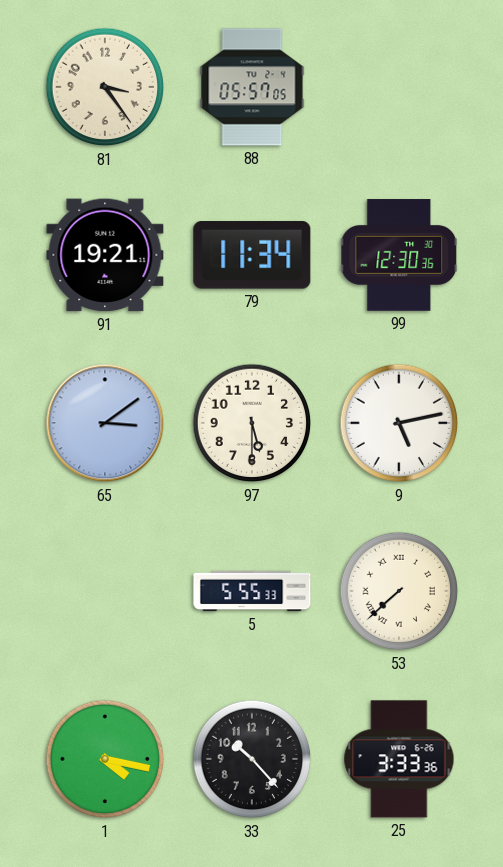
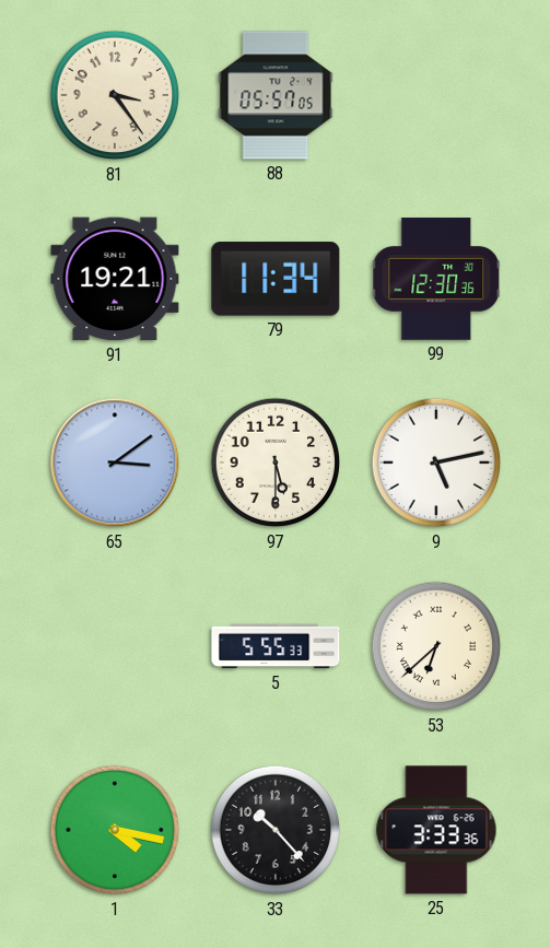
53: 7:38 -> 6:38 (436, 646)
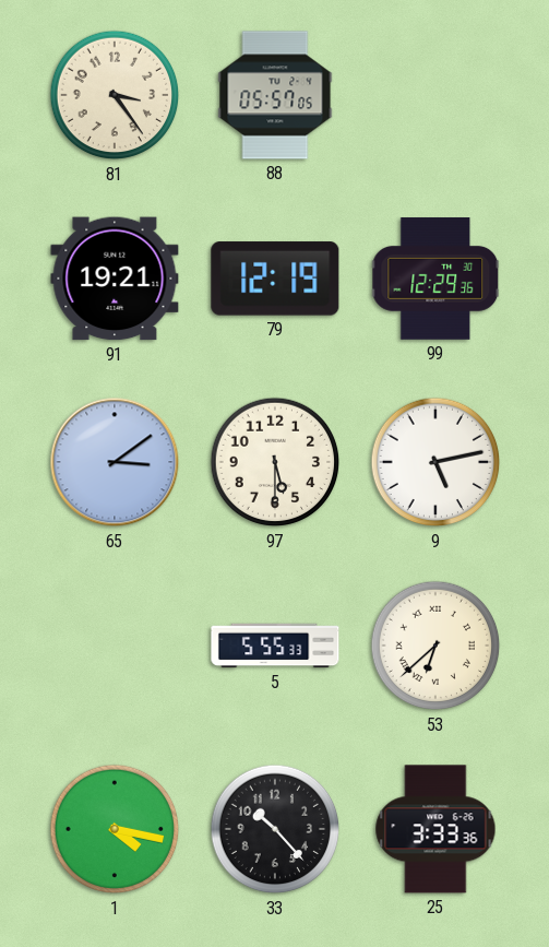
79: 11:34 -> 12:19 (275, 279)
99: 12:30 -> 12:29 (435, 279)
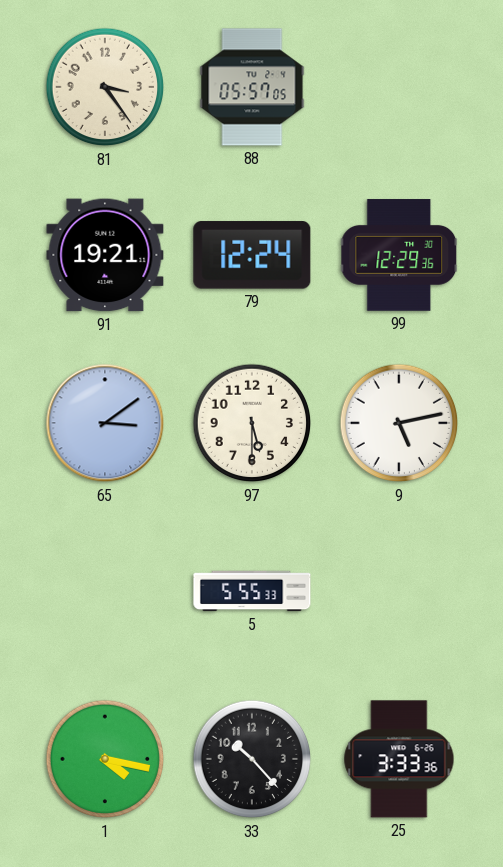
79: 12:19 -> 12:24 (252, 255)
53: 6:38 -> none (435, 646)
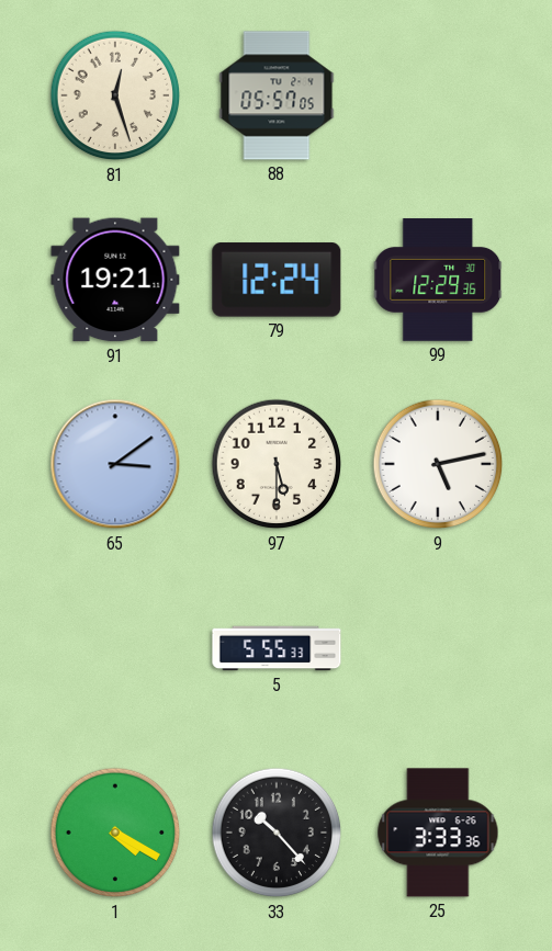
81: 3:24 -> 12:27 (115, 95)
1: 4:17 -> 4:20 (115, 833)
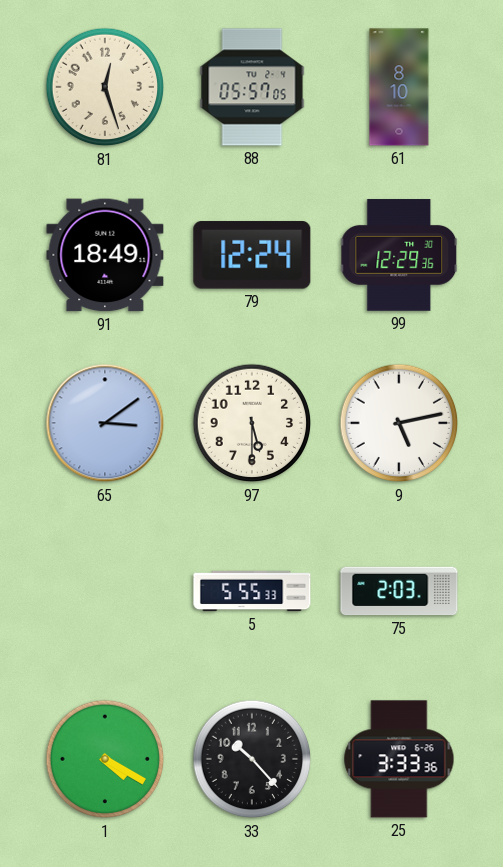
61: none -> 8:10 (399, 87)
91: 19:21 -> 18:49 (105, 255)
75: none -> 2:03 (399, 591)
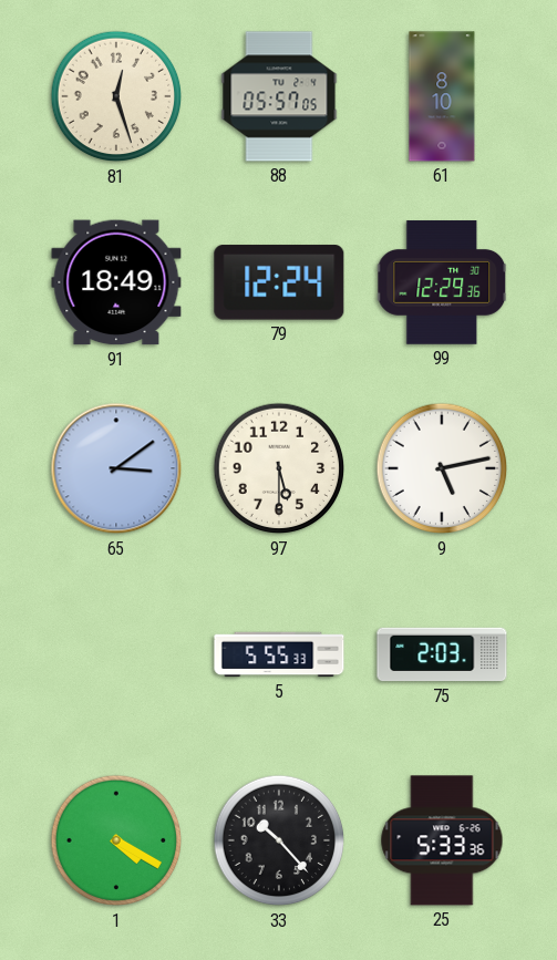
25: 3:33 -> 5:33 (442, 840)
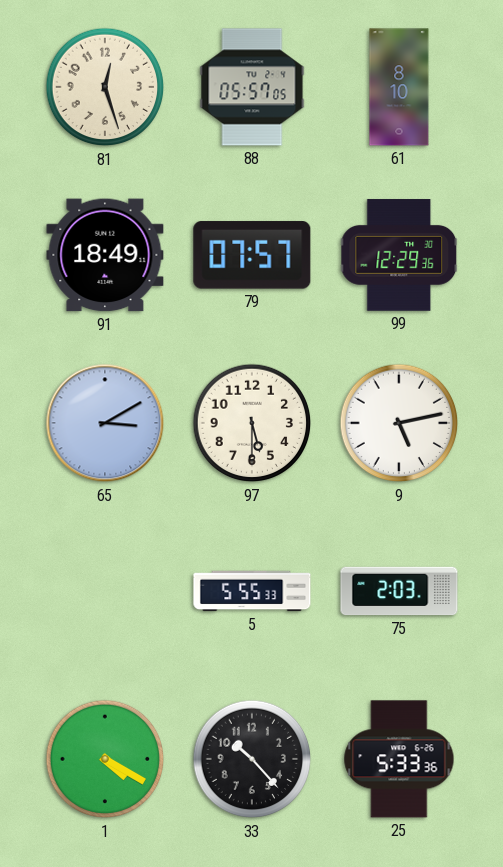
79: 12:24 -> 07:57 (252, 255)
65: 3:09 -> 3:10 (105, 423)
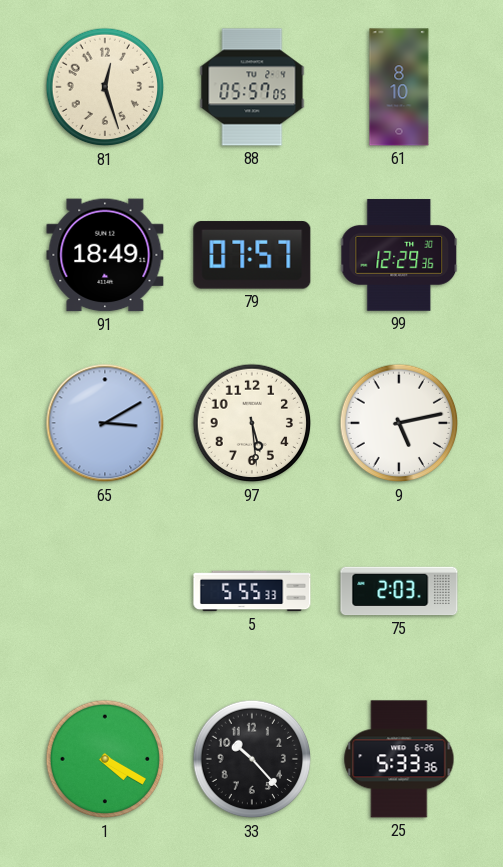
97: 5:30 -> 5:29 (252, 423)
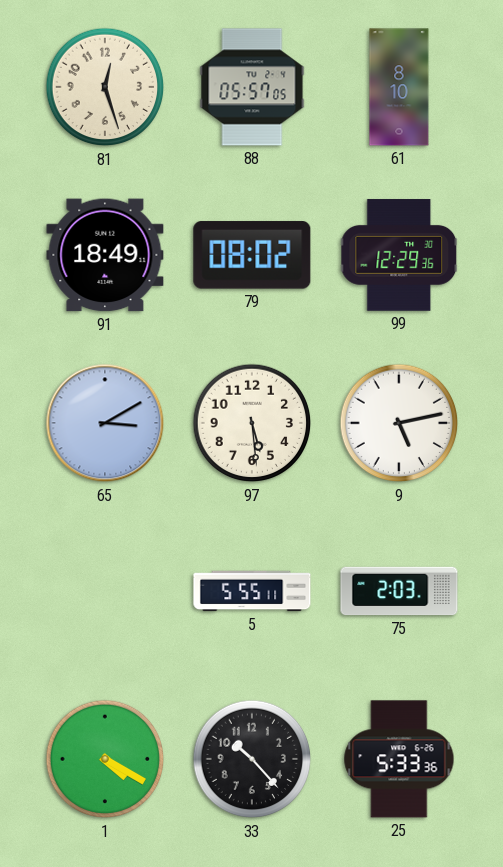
79: 07:57 -> 08:02 (252, 255)
5: 5:55:33 -> 5:55:11 (252, 591)
